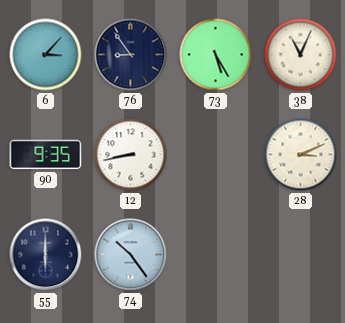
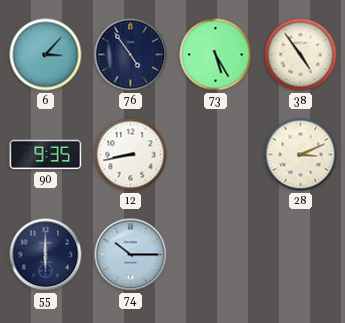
76: 8:54 -> 4:54 (131, 55)
38: 11:04 -> 4:54 (301, 55)
74: 10:24 -> 10:15 (131, 255)
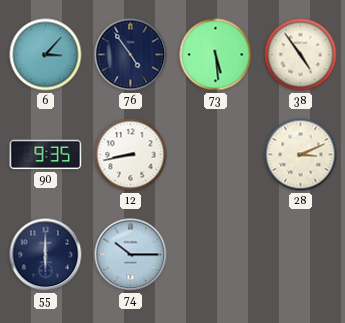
73: 5:25 -> 5:29 (216, 55)
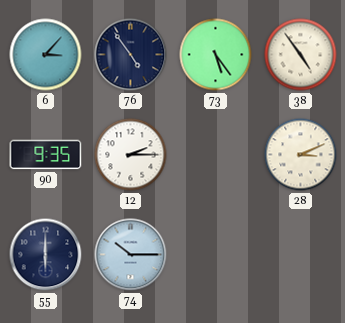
73: 5:29 -> 5:24 (216, 55)
12: 8:43 -> 2:15 (131, 155)
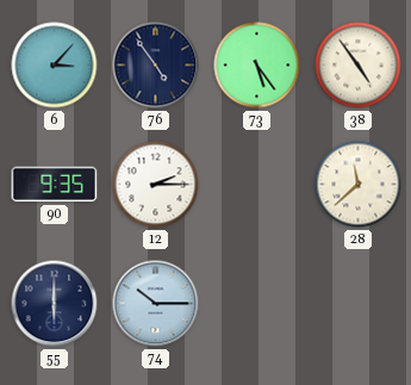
28: 3:11 -> 11:38 (359, 185)
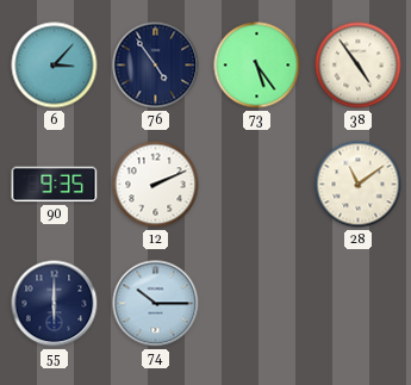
12: 2:15 -> 2:11 (156, 185)
28: 11:38 -> 11:09 (359, 185)
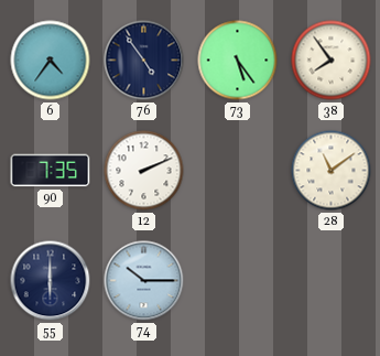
6: 3:07 -> 4:36 (51, 61)
38: 4:54 -> 7:54 (332, 61)
90: 9:35 -> 7:35 (51, 171)
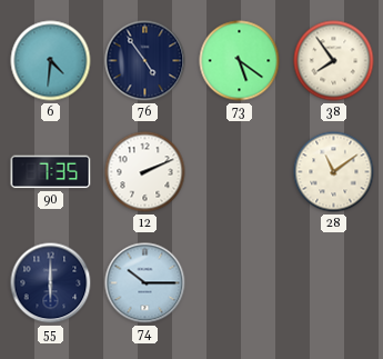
6: 4:36 -> 4:31 (51, 61)
73: 5:24 -> 5:21 (240, 61)
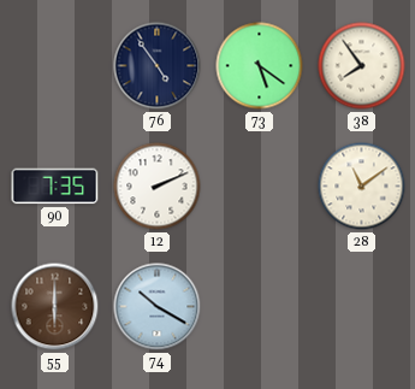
6: 4:31 -> none (51, 61)
55 dial: navy -> brown (55, 307)
74: 10:15 -> 10:20 (158, 307)
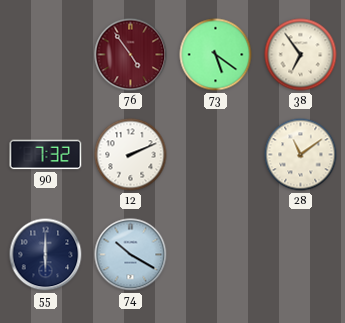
76 dial: navy -> burgundy (131, 55)
38: 7:54 -> 6:54 (301, 55)
90: 7:35 -> 7:32 (46, 155)
55 dial: brown -> navy (46, 255)
